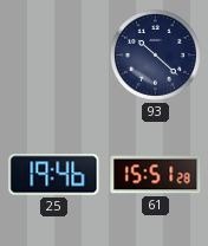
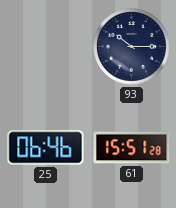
93: 10:22 -> 10:15 (132, 47)
25: 19:46 -> 06:46 (46, 148)
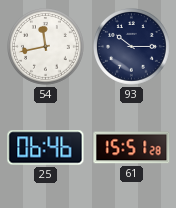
54: none -> 11:43 (46, 47)
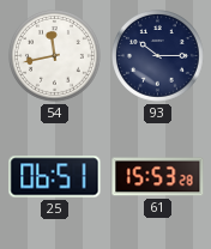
25: 06:46 -> 06:51 (55, 177)
61: 15:51 -> 15:53 (158, 177)
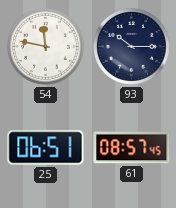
54: 11:43 -> 11:47 (46, 47)
61: 15:53 -> 08:57 (132, 148)
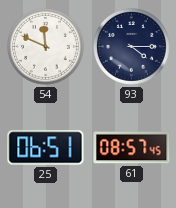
54: 11:47 -> 11:49 (46, 47)
93: 10:15 -> 4:15 (132, 47)
